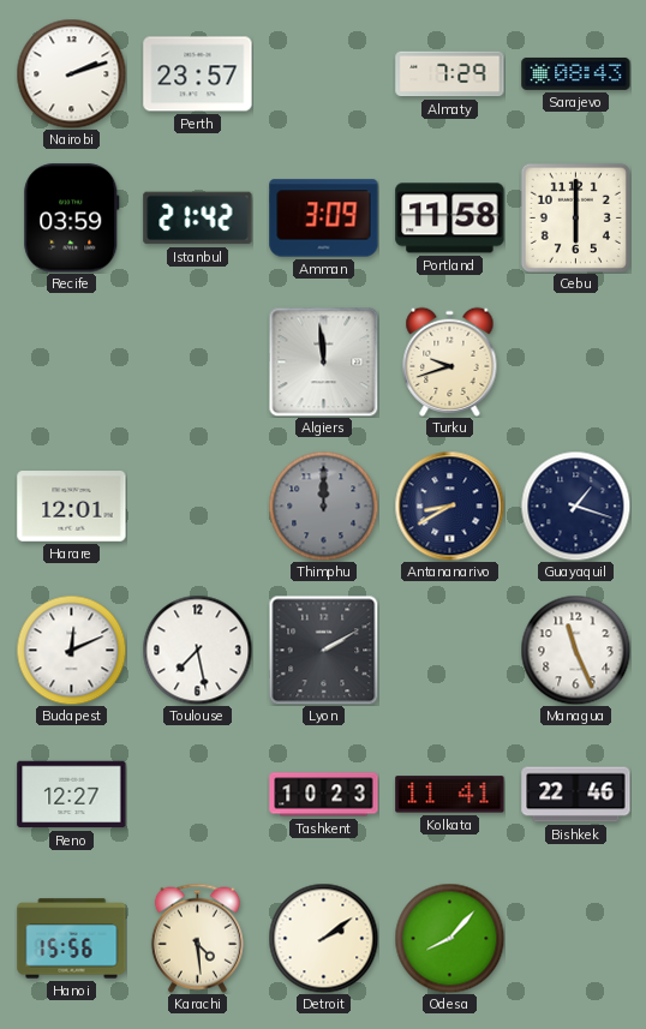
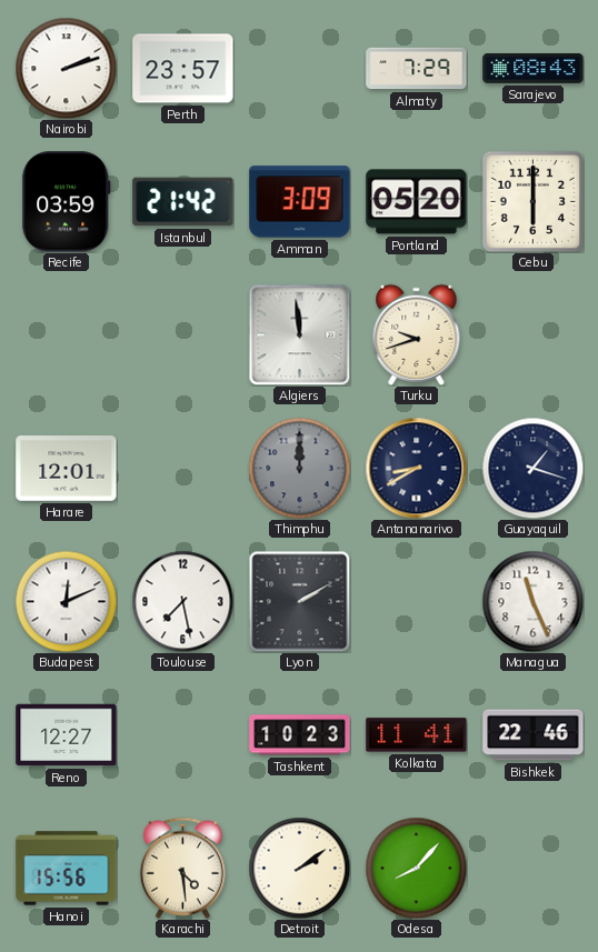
Portland: 11:58 -> 05:20 (417, 202)
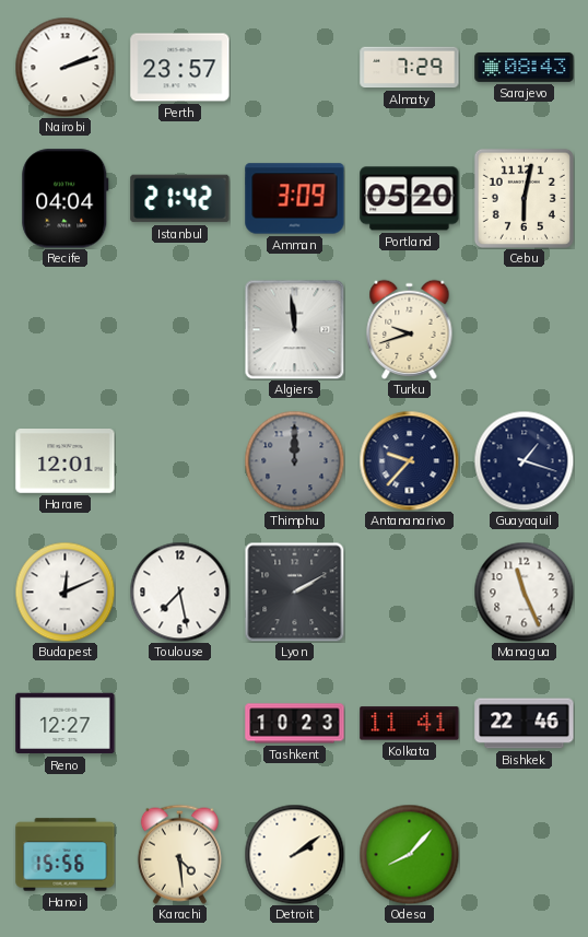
Recife: 03:59 -> 04:04 (66, 199)
Cebu: 6:00 -> 6:02 (524, 198)
Antananarivo: 8:40 -> 9:37 (409, 460)
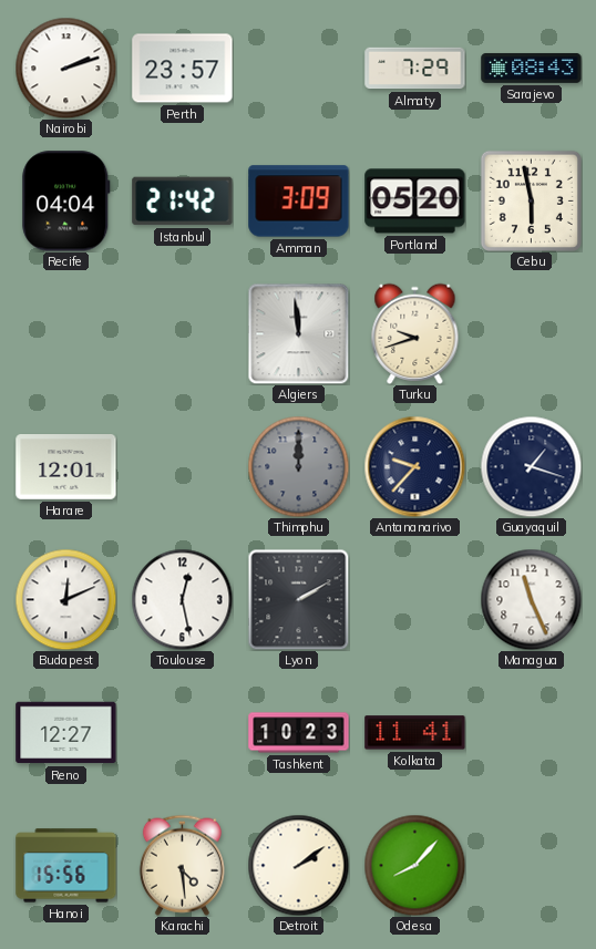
Cebu: 6:02 -> 5:58 (531, 200)
Toulouse: 7:28 -> 12:28 (182, 599)
Bishkek: 22:46 -> none (525, 724)
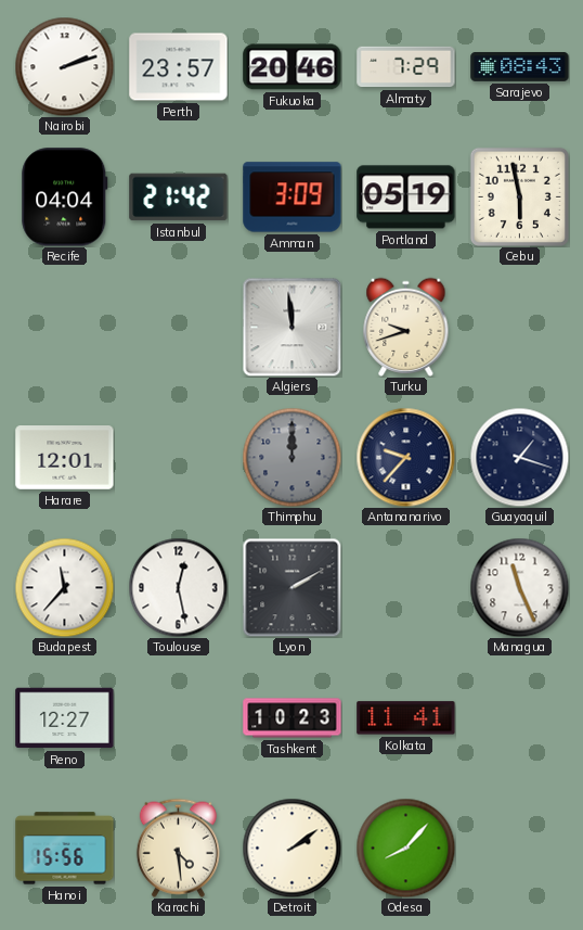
Fukuoka: none -> 20:46 (293, 67)
Portland: 05:20 -> 05:19 (406, 198)
Budapest: 12:11 -> 11:37 (64, 587)
